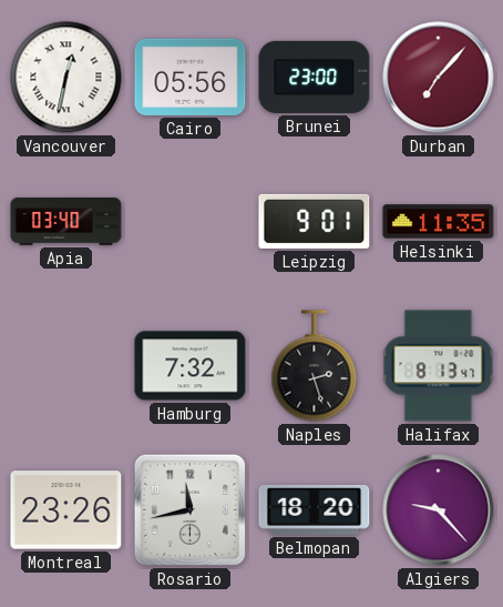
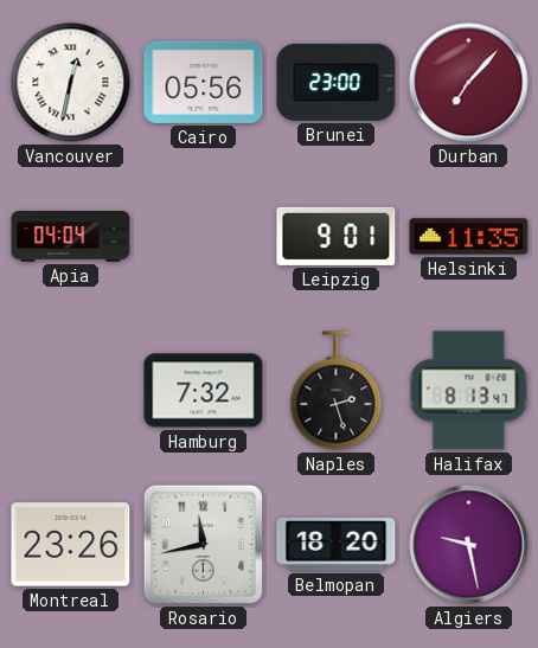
Apia: 03:40 -> 04:04 (71, 237)
Algiers: 9:23 -> 9:28 (469, 545)
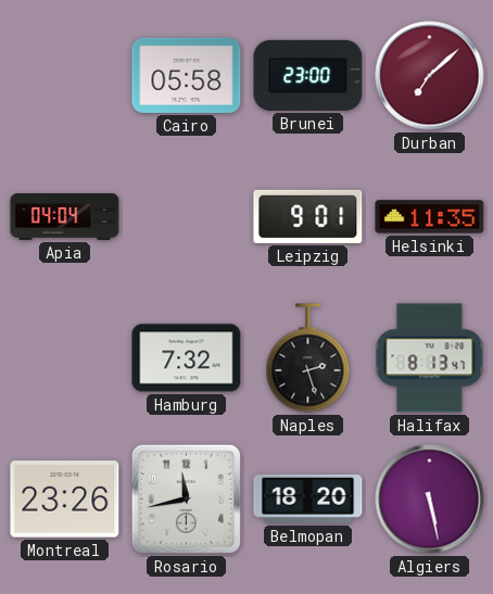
Vancouver: 12:32 -> none (71, 83)
Cairo: 05:56 -> 05:58 (187, 75)
Durban: 7:07 -> 7:08 (430, 76)
Algiers: 9:28 -> 5:28 (430, 500)
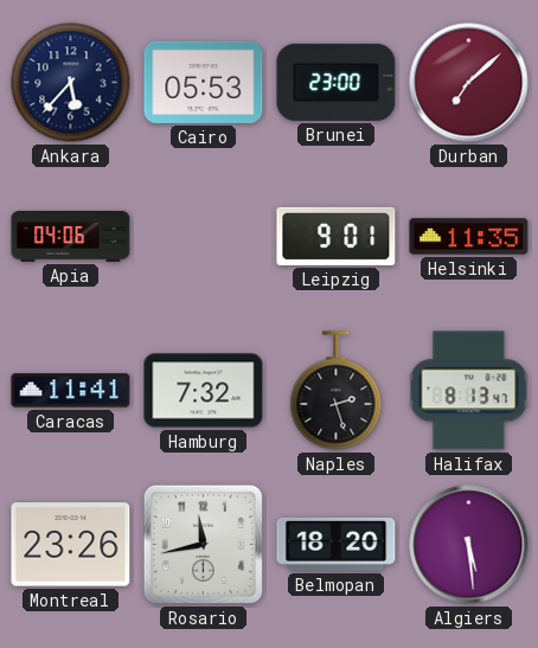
Ankara: none -> 5:37 (71, 83)
Cairo: 05:58 -> 05:53 (204, 82)
Apia: 04:04 -> 04:06 (71, 237)
Caracas: none -> 11:41 (71, 391)
Algiers: 5:28 -> 5:29 (469, 545)
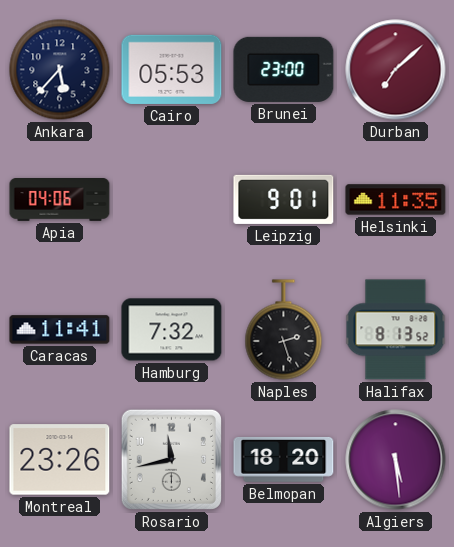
Halifax: 8:13:47 -> 8:13:52 (396, 330)
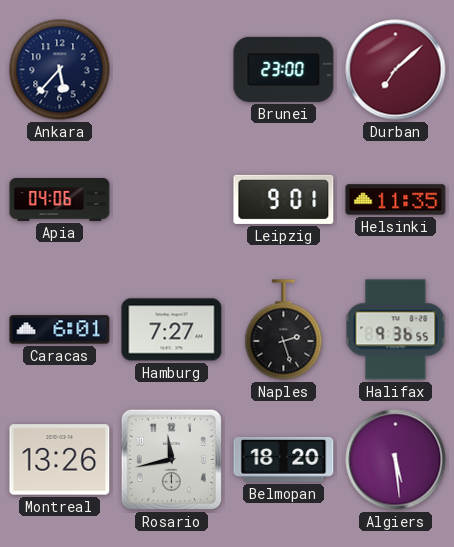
Cairo: 05:53 -> none (172, 69)
Caracas: 11:41 -> 6:01 (60, 330)
Hamburg: 7:32 -> 7:27 (172, 330)
Halifax: 8:13 -> 9:36 (396, 330)
Montreal: 23:26 -> 13:26 (60, 460)
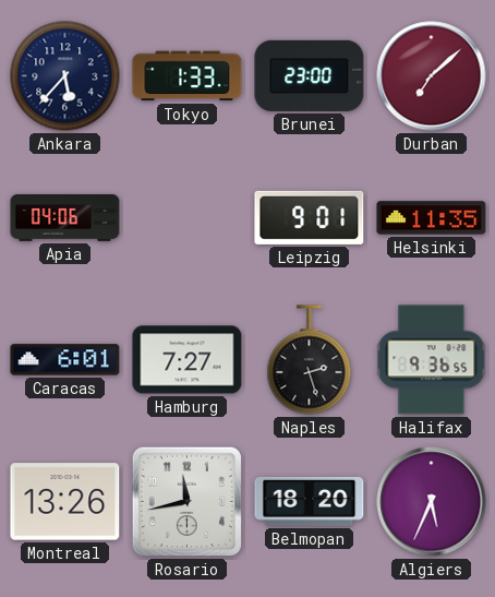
Tokyo: none -> 1:33 (188, 76)
Algiers: 5:29 -> 5:34 (432, 502)
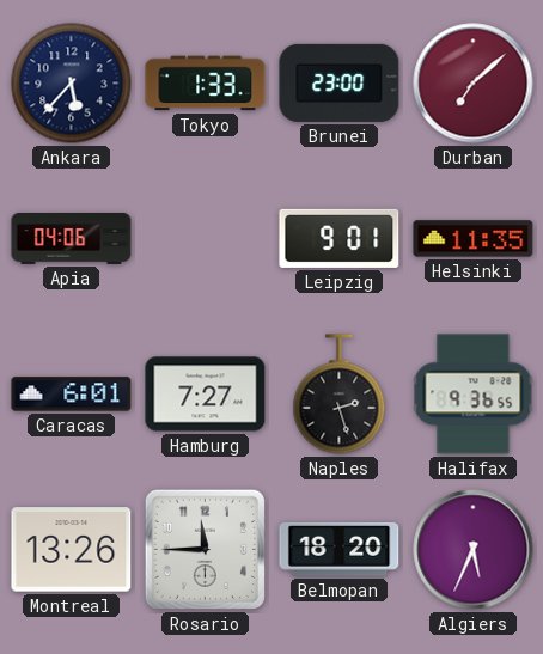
Rosario: 11:43 -> 11:45 (205, 549)
